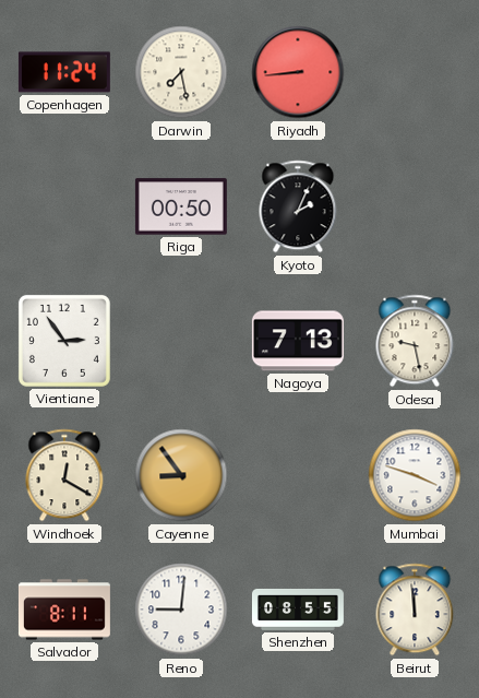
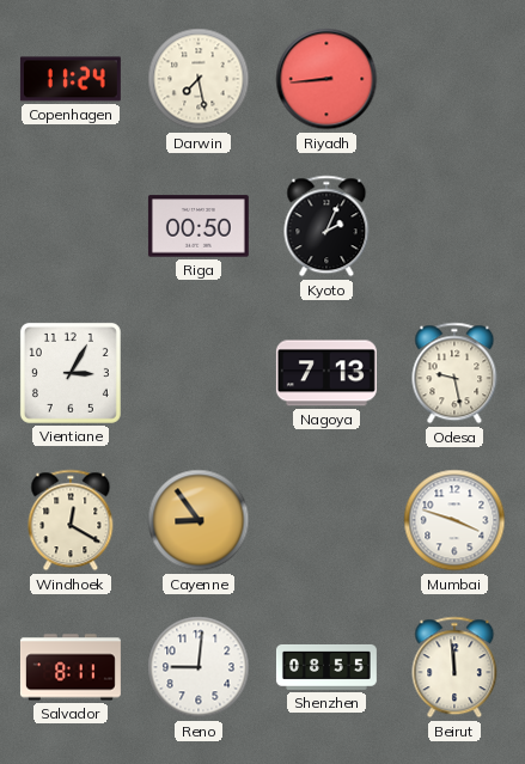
Vientiane: 2:54 -> 3:05 (71, 373)
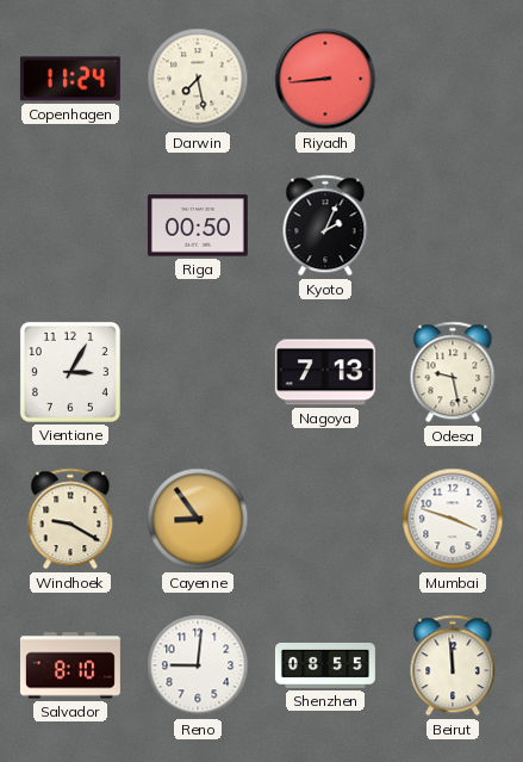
Windhoek: 12:20 -> 9:20 (70, 519)
Salvador: 8:11 -> 8:10 (70, 665)
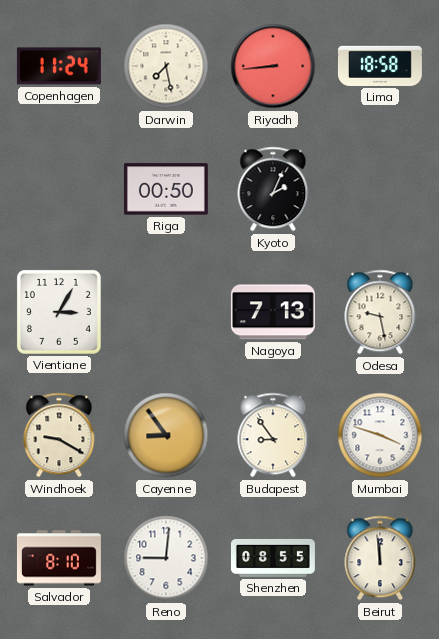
Lima: none -> 18:58 (380, 66)
Budapest: none -> 8:54 (273, 435)
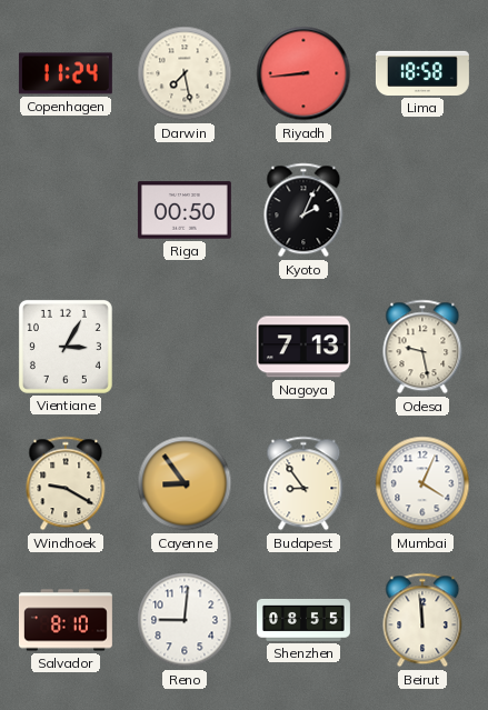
Mumbai: 3:48 -> 4:04 (422, 483)
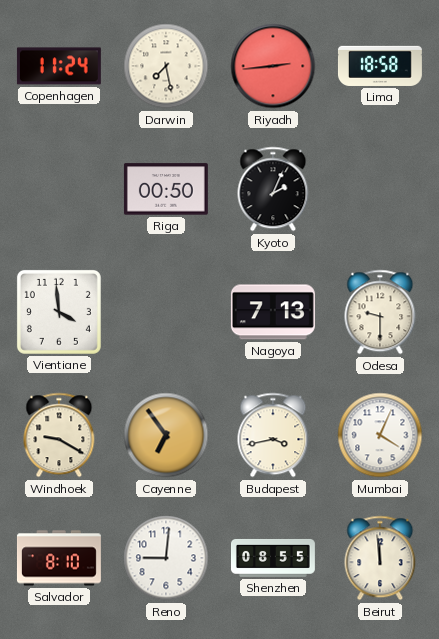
Riyadh: 8:44 -> 2:44 (273, 66)
Vientiane: 3:05 -> 3:59 (59, 312)
Odesa: 9:28 -> 9:30 (380, 312)
Cayenne: 8:54 -> 6:54 (166, 435)
Budapest: 8:54 -> 3:43 (273, 435)
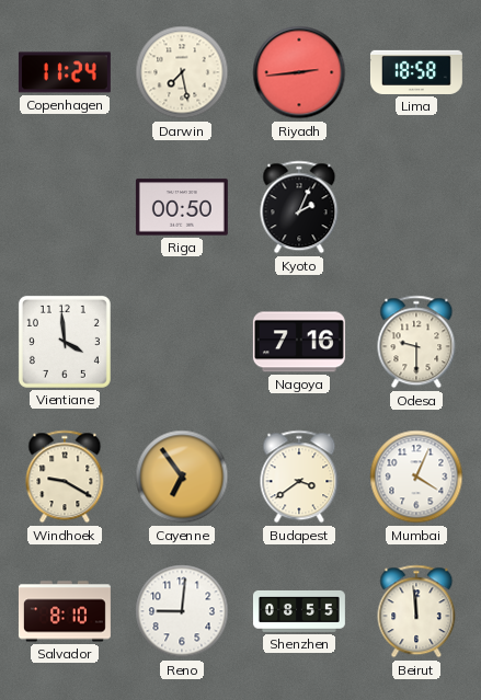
Nagoya: 7:13 -> 7:16 (299, 342)
Budapest: 3:43 -> 3:39 (299, 477)
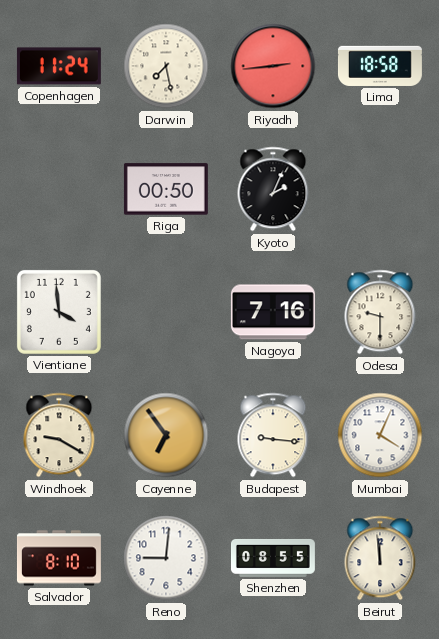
Budapest: 3:39 -> 9:16 (273, 435)
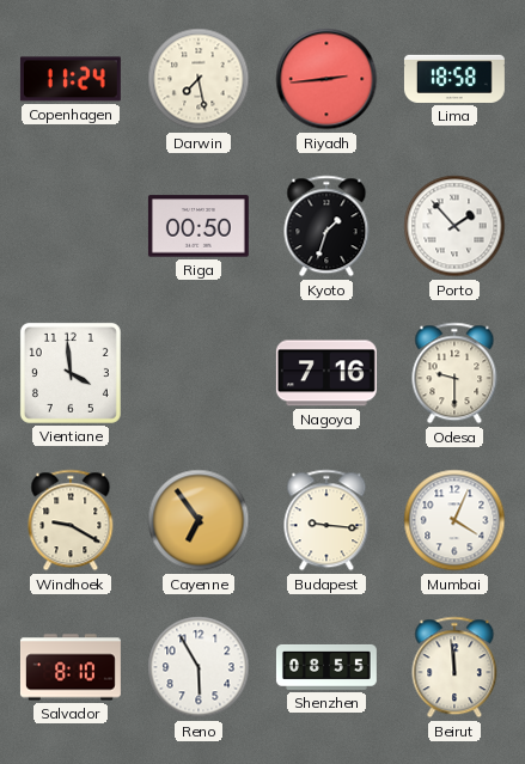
Kyoto: 2:04 -> 1:33 (326, 226)
Porto: none -> 1:53 (454, 226)
Reno: 9:01 -> 5:55 (199, 667)
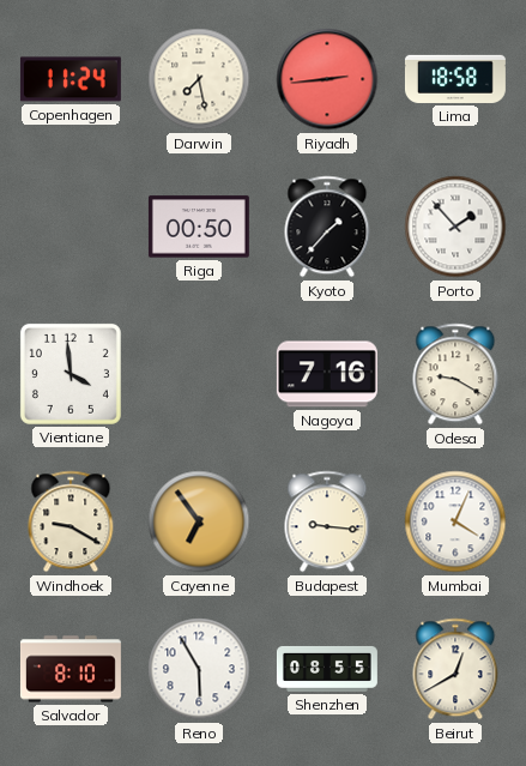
Kyoto: 1:33 -> 1:37 (327, 227)
Odesa: 9:30 -> 9:20 (455, 374)
Beirut: 11:59 -> 12:40 (455, 669)
